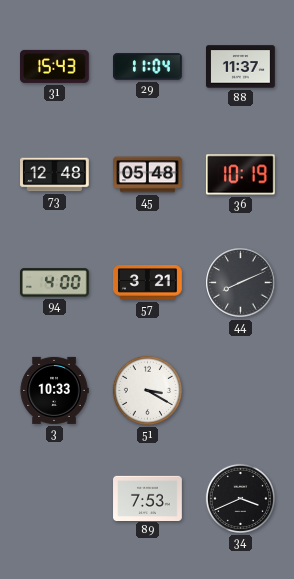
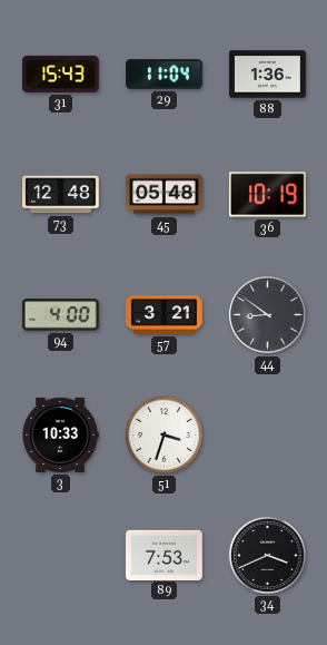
88: 11:37 -> 1:36 (268, 75)
44: 8:11 -> 8:51 (268, 315)
51: 3:20 -> 3:33 (163, 434)
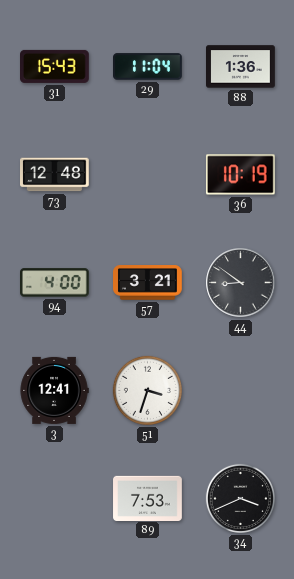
45: 05:48 -> none (165, 195)
3: 10:33 -> 12:41 (54, 390)
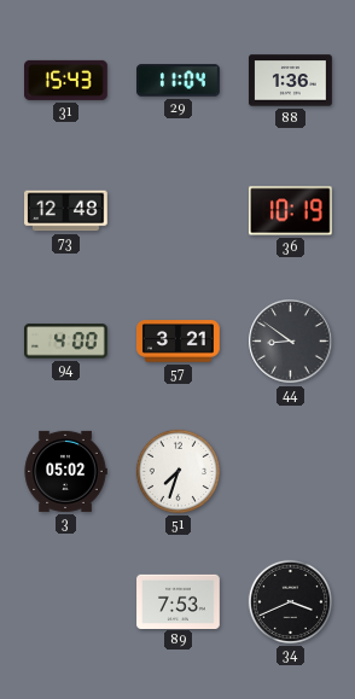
3: 12:41 -> 05:02 (65, 471)
51: 3:33 -> 7:33 (177, 471)
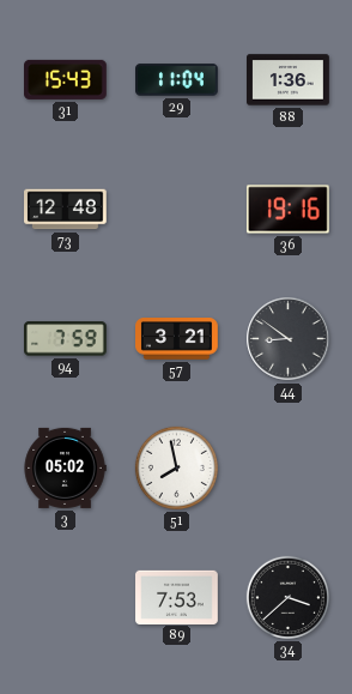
36: 10:19 -> 19:16 (287, 210)
94: 4:00 -> 7:59 (66, 339)
51: 7:33 -> 7:58 (176, 467)
34: 3:41 -> 3:38 (287, 597)
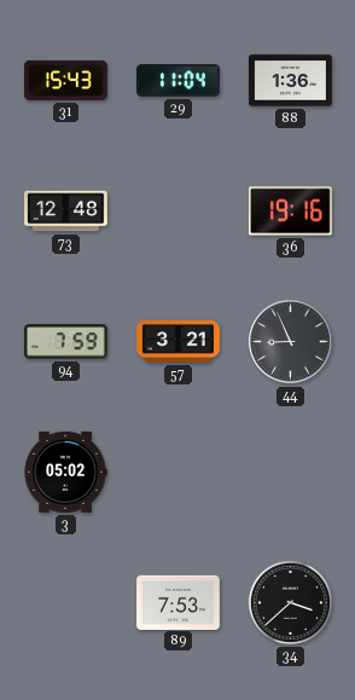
44: 8:51 -> 8:56 (291, 342)
51: 7:58 -> none (176, 467)
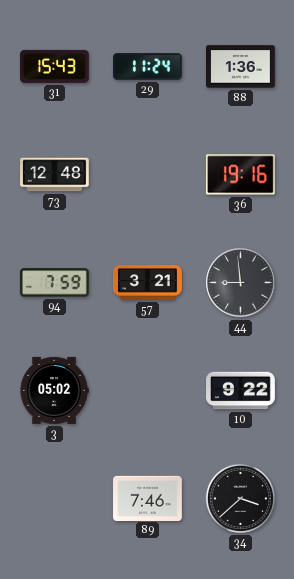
29: 11:04 -> 11:24 (148, 67)
44: 8:56 -> 8:59 (241, 283)
10: none -> 9:22 (241, 391)
89: 7:53 -> 7:46 (148, 498)
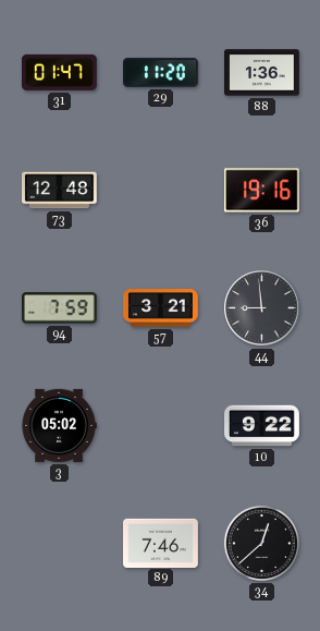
31: 15:43 -> 01:47 (60, 72)
29: 11:24 -> 11:20 (161, 73)
34: 3:38 -> 12:38 (261, 543)
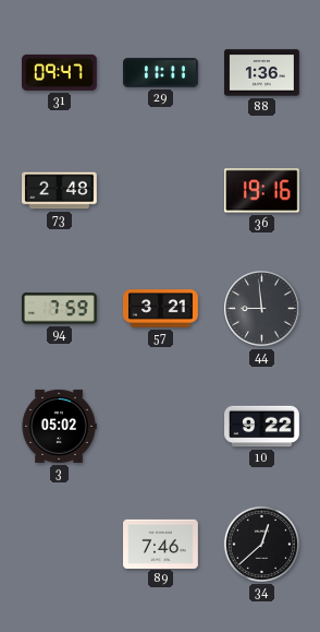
31: 01:47 -> 09:47 (60, 72)
29: 11:20 -> 11:11 (161, 73)
73: 12:48 -> 2:48 (60, 191)
